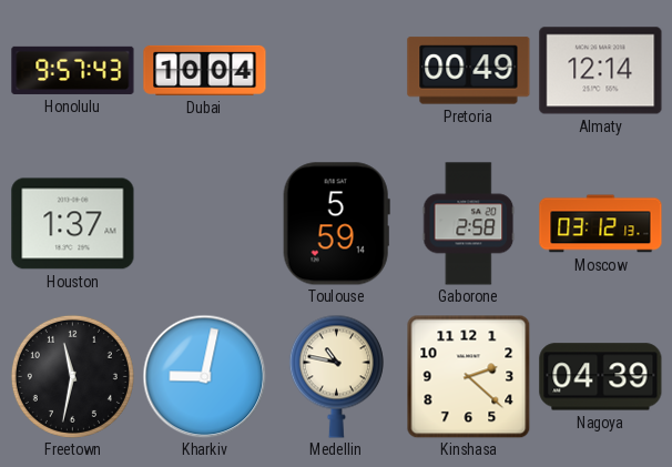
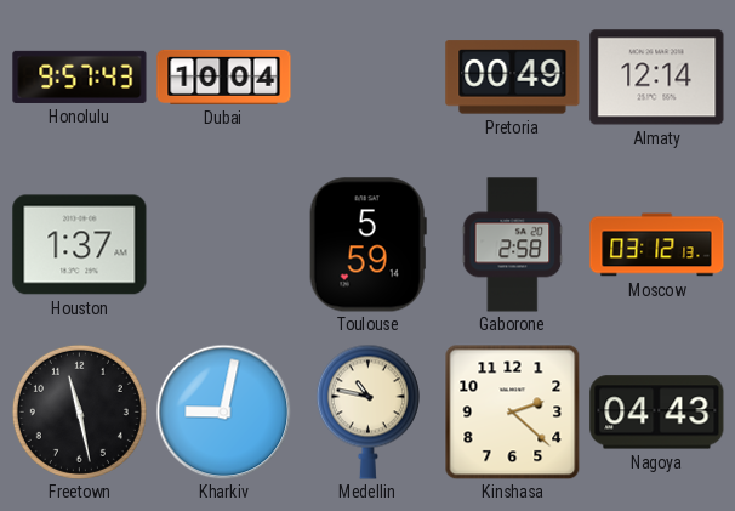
Freetown: 11:32 -> 11:28 (79, 411)
Nagoya: 04:39 -> 04:43 (657, 413)
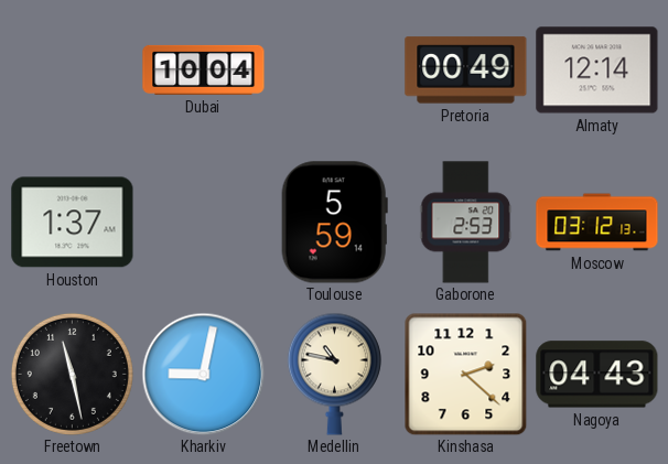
Honolulu: 9:57 -> none (80, 76)
Gaborone: 2:58 -> 2:53 (466, 223)
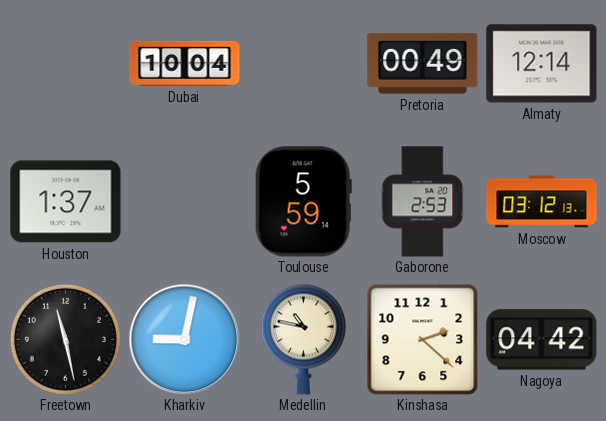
Nagoya: 04:43 -> 04:42 (542, 340)
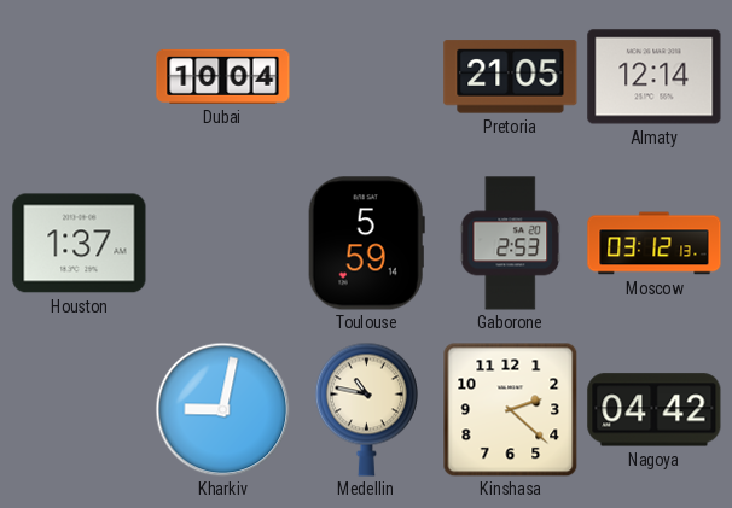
Pretoria: 00:49 -> 21:05 (511, 77)
Freetown: 11:28 -> none (65, 339)
